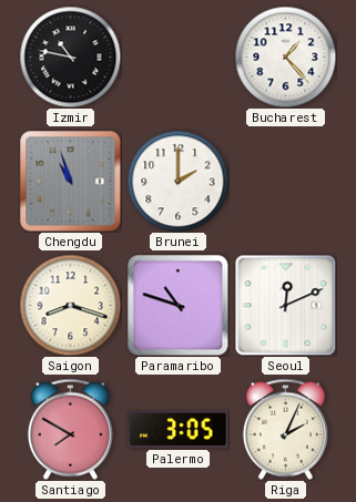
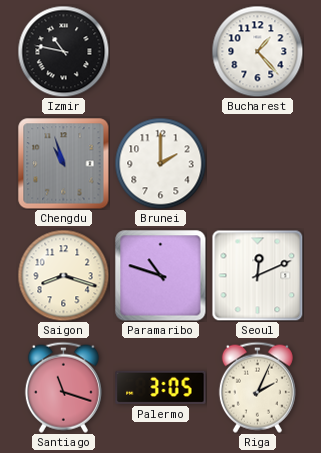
Santiago: 7:50 -> 11:18 (63, 387)
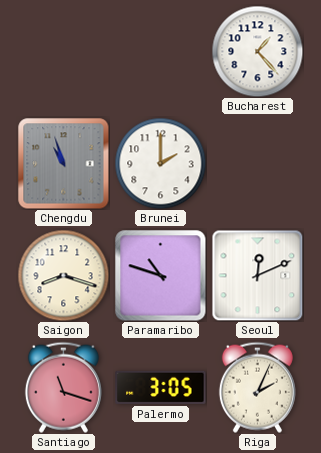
Izmir: 10:47 -> none (63, 51)
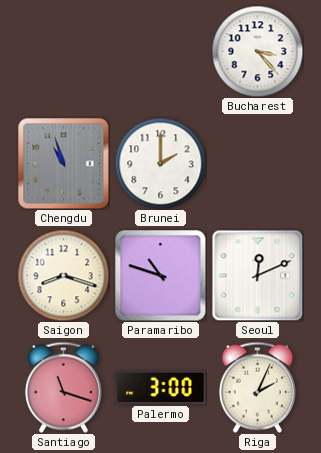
Bucharest: 1:23 -> 3:23 (257, 51)
Palermo: 3:05 -> 3:00 (161, 387)
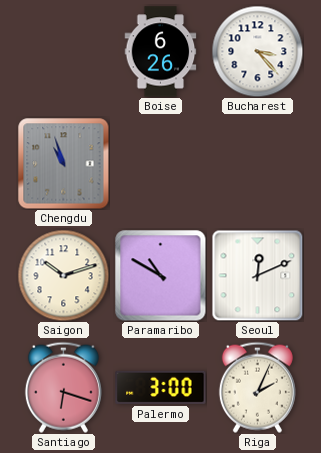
Boise: none -> 6:26 (161, 52)
Brunei: 2:00 -> none (160, 163)
Saigon: 8:18 -> 10:12 (63, 275)
Paramaribo: 10:48 -> 10:50 (160, 275)
Santiago: 11:18 -> 6:18 (63, 387)
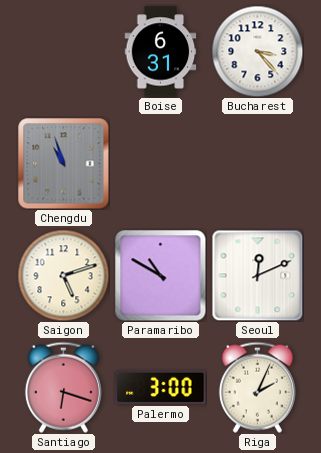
Boise: 6:26 -> 6:31 (161, 52)
Saigon: 10:12 -> 5:12 (63, 275)
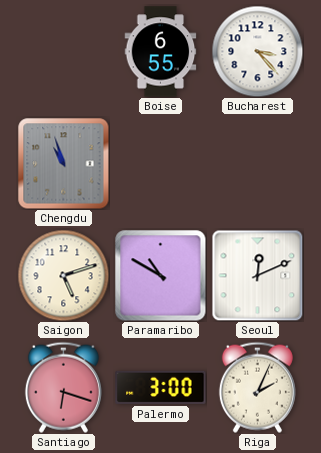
Boise: 6:31 -> 6:55 (161, 52)
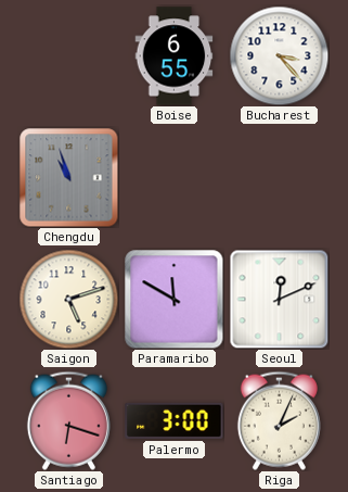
Paramaribo: 10:50 -> 11:50 (173, 299)
